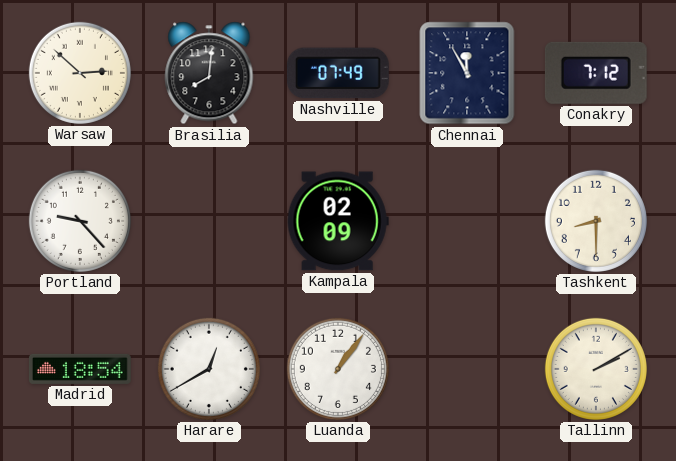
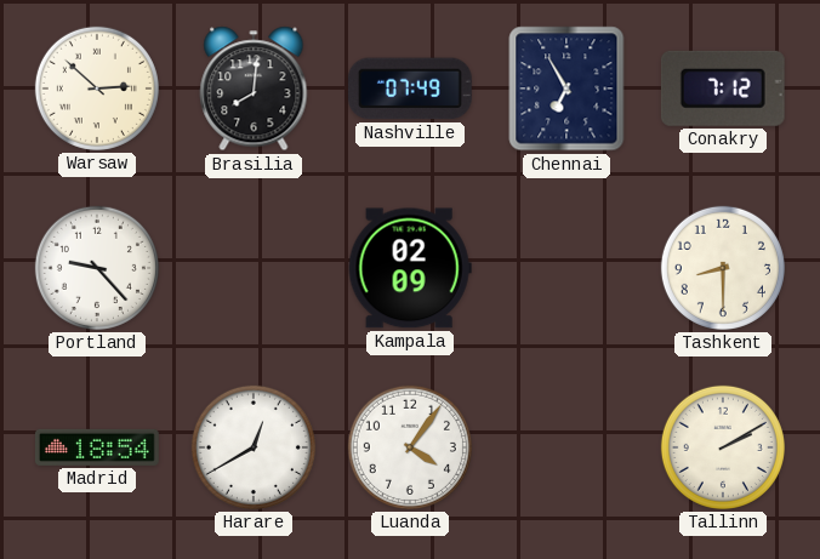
Chennai: 11:55 -> 6:55 (566, 89)
Luanda: 1:06 -> 4:06 (410, 447)
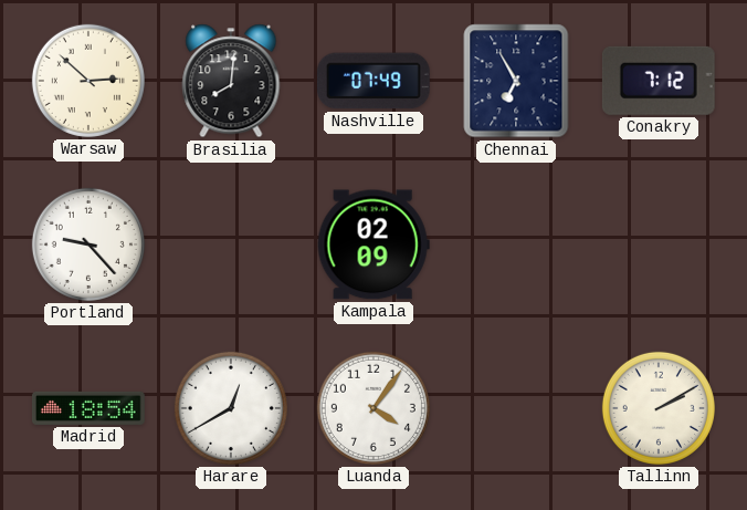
Tashkent: 8:30 -> none (723, 268)
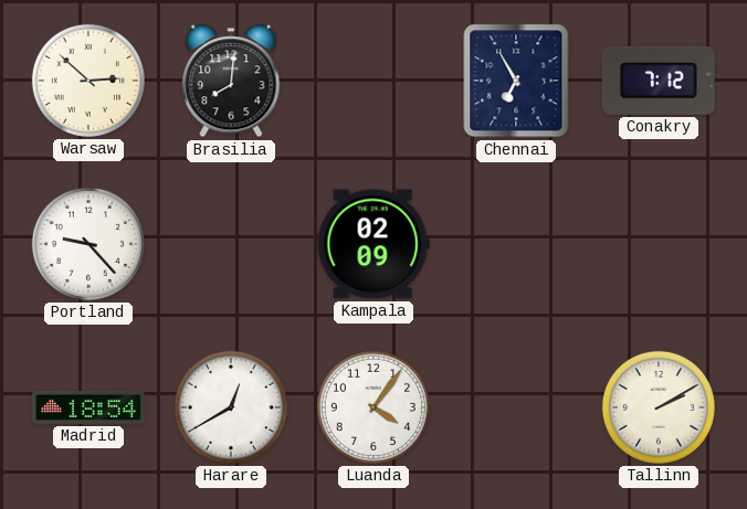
Nashville: 07:49 -> none (373, 81)
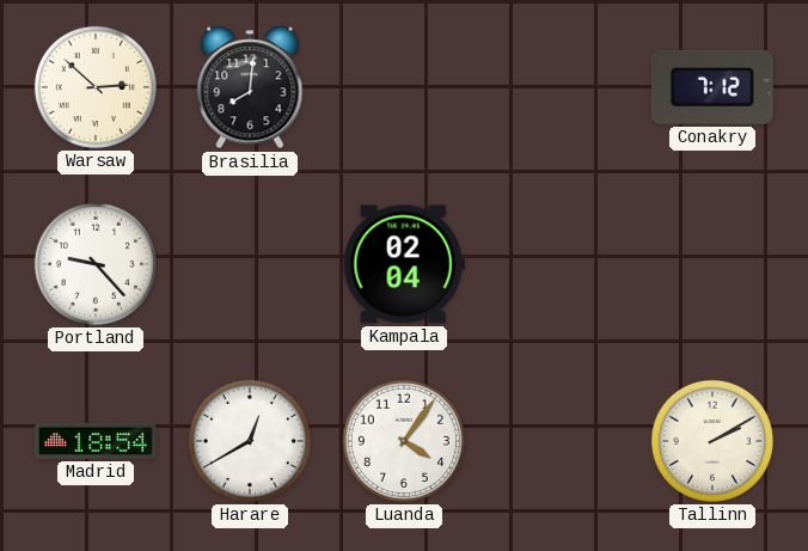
Chennai: 6:55 -> none (516, 81)
Kampala: 02:09 -> 02:04 (404, 264)
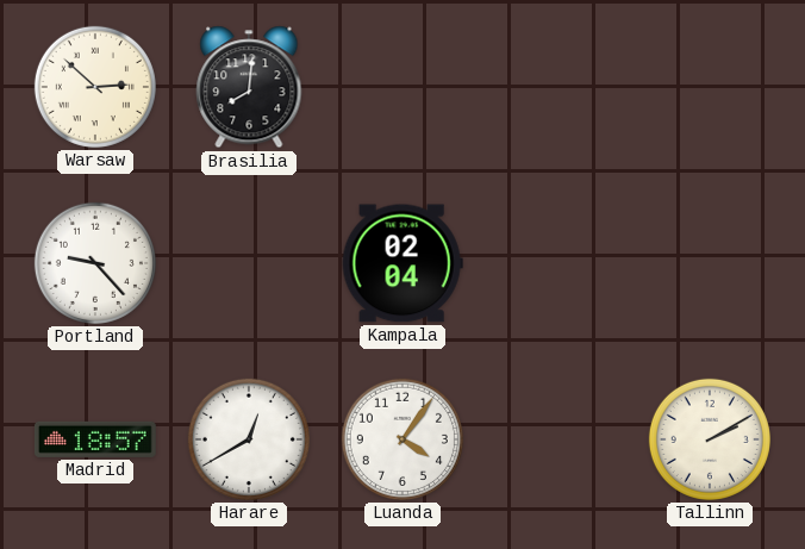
Conakry: 7:12 -> none (712, 87)
Madrid: 18:54 -> 18:57 (95, 439)
